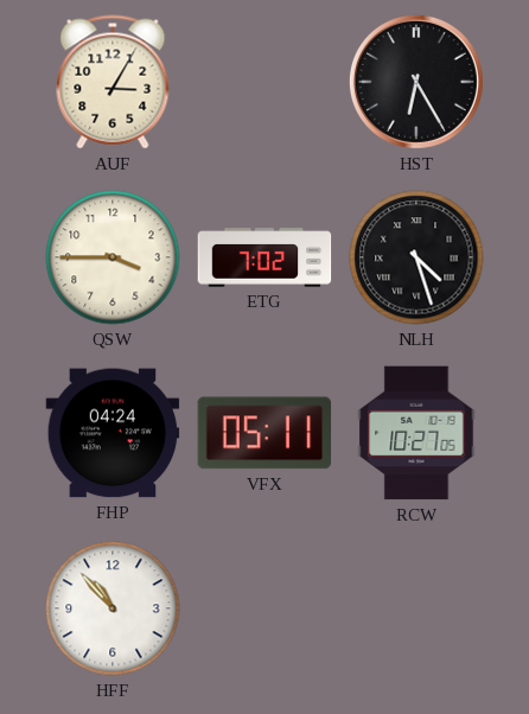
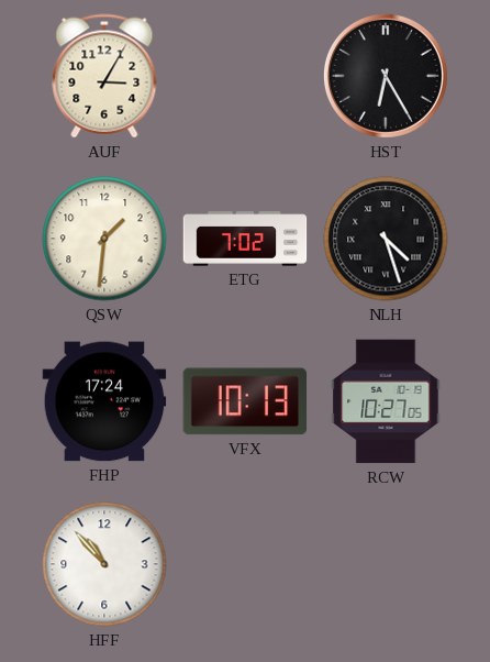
QSW: 3:45 -> 1:31 (104, 239)
FHP: 04:24 -> 17:24 (104, 401)
VFX: 05:11 -> 10:13 (245, 401)
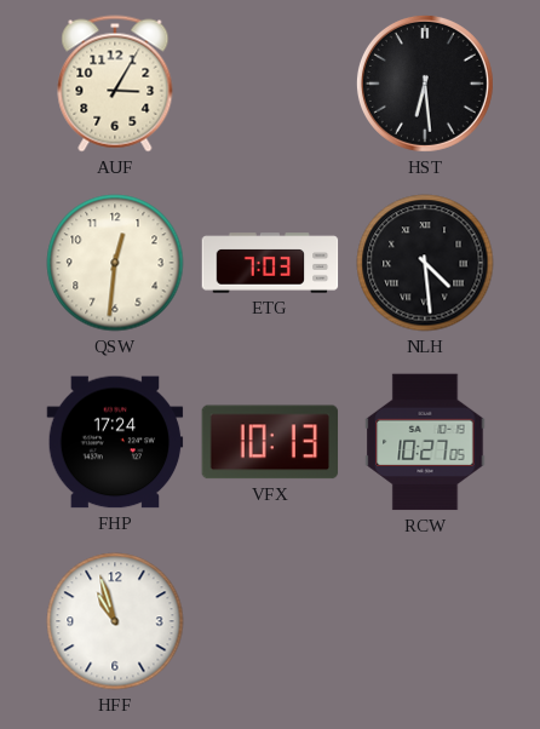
HST: 6:25 -> 6:29 (425, 84)
QSW: 1:31 -> 12:31 (115, 263)
ETG: 7:02 -> 7:03 (270, 263)
NLH: 4:27 -> 4:29 (425, 263)
HFF: 10:53 -> 10:57 (115, 621)
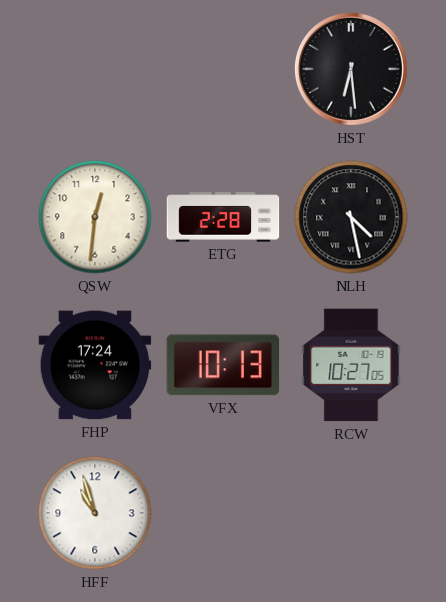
AUF: 3:05 -> none (115, 84)
ETG: 7:03 -> 2:28 (223, 217)
NLH: 4:29 -> 4:28 (351, 217)
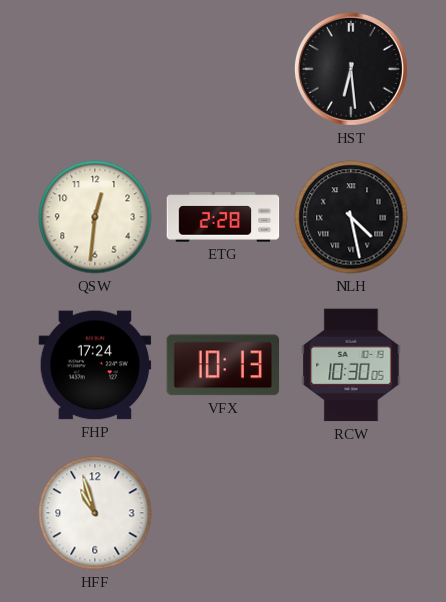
RCW: 10:27 -> 10:30 (351, 365)
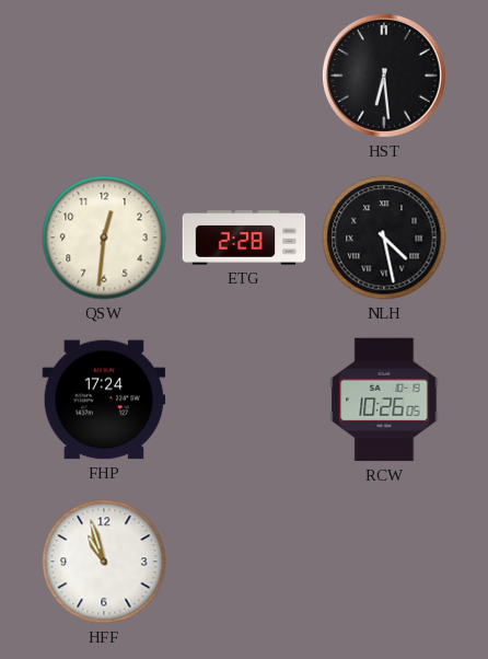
VFX: 10:13 -> none (223, 365)
RCW: 10:30 -> 10:26 (384, 400)
